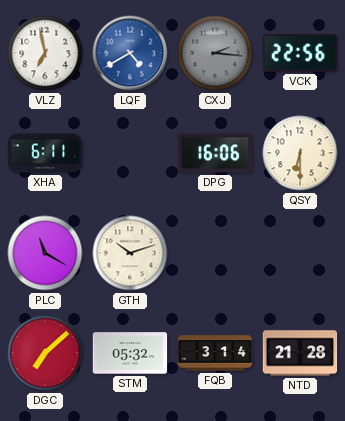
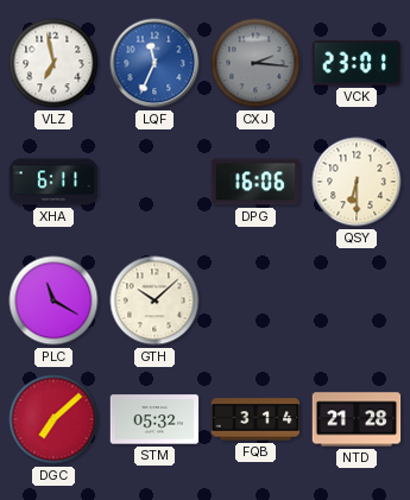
LQF: 4:40 -> 11:34 (154, 63)
VCK: 22:56 -> 23:01 (357, 63)
GTH: 10:12 -> 10:08 (154, 300)
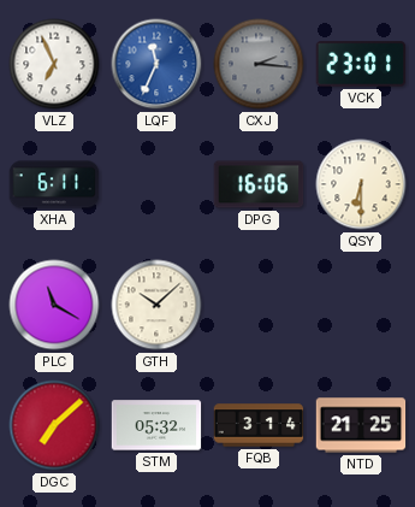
VLZ: 6:58 -> 6:56 (54, 64)
NTD: 21:28 -> 21:25 (361, 425)
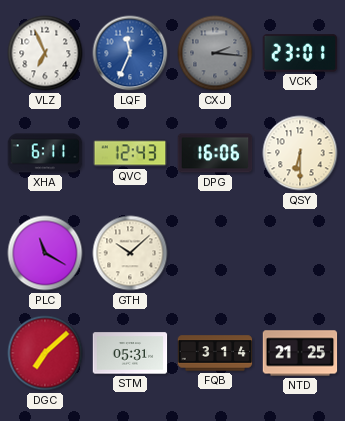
QVC: none -> 12:43 (130, 153)
STM: 05:32 -> 05:31 (130, 353)
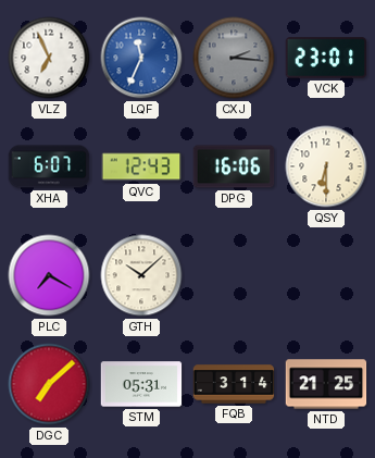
XHA: 6:11 -> 6:07 (49, 166)
PLC: 11:20 -> 7:20 (49, 275)
